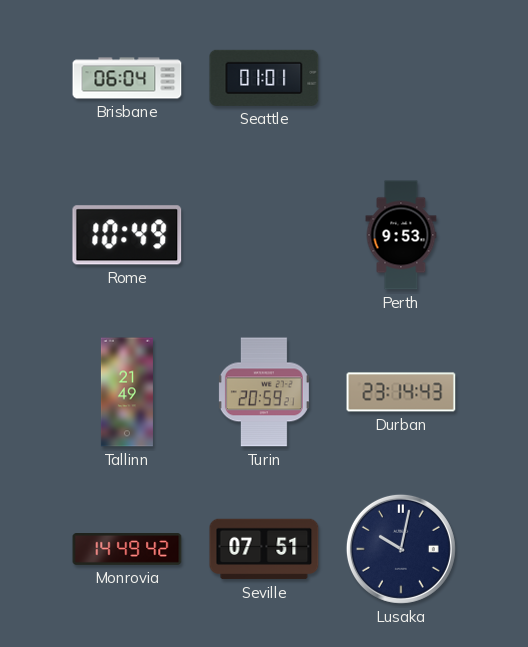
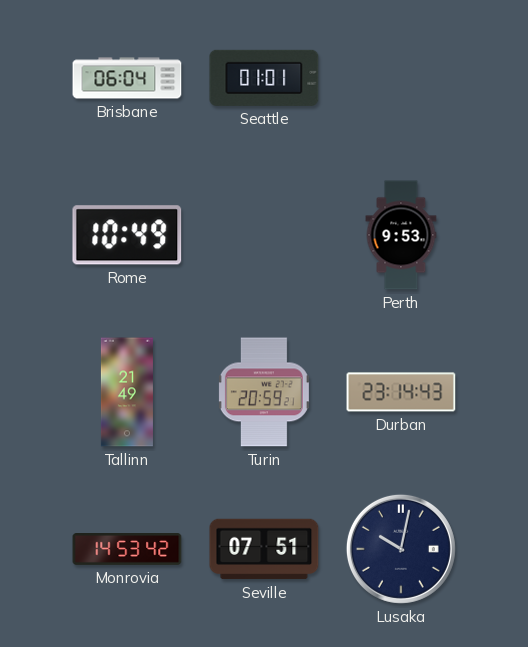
Monrovia: 14:49 -> 14:53 (127, 550)
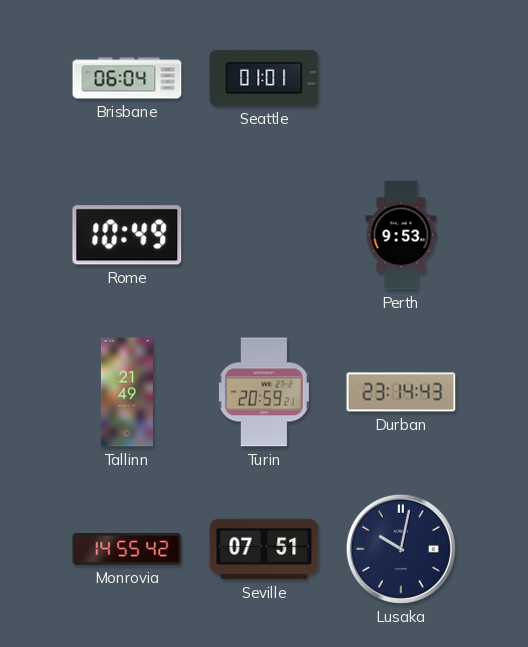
Monrovia: 14:53 -> 14:55 (127, 550)
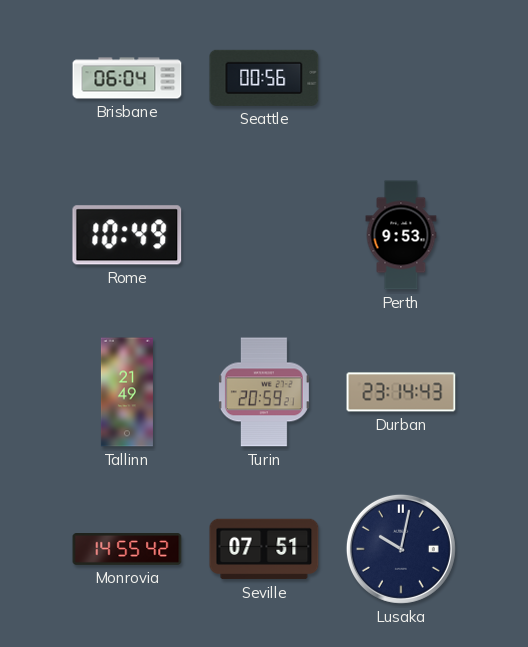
Seattle: 01:01 -> 00:56 (264, 78)
